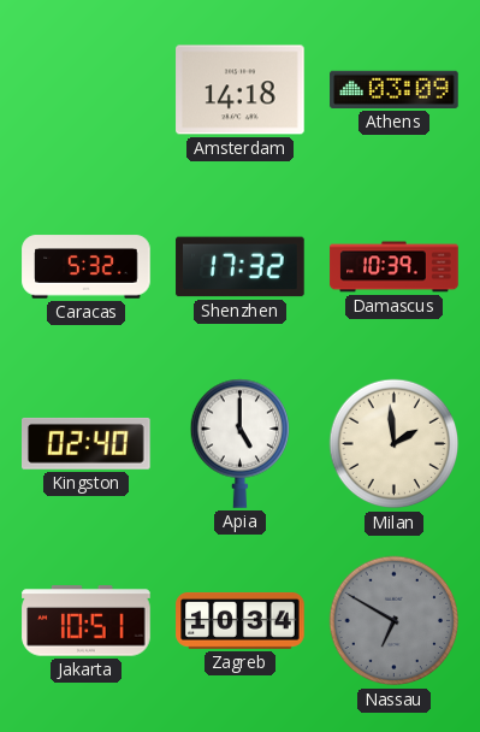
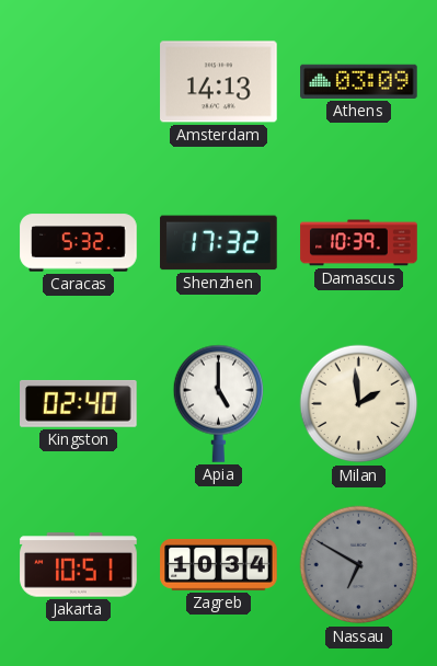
Amsterdam: 14:18 -> 14:13 (219, 82)
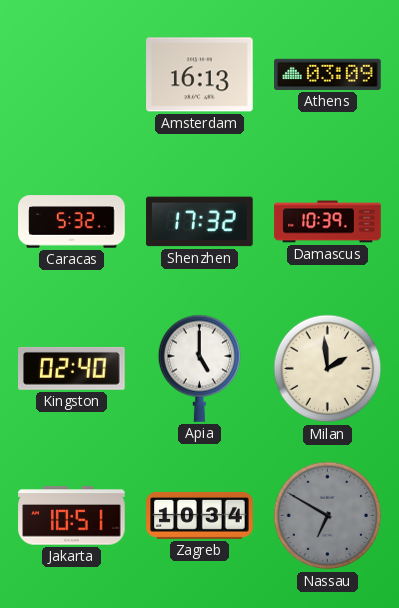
Amsterdam: 14:13 -> 16:13 (200, 75)
